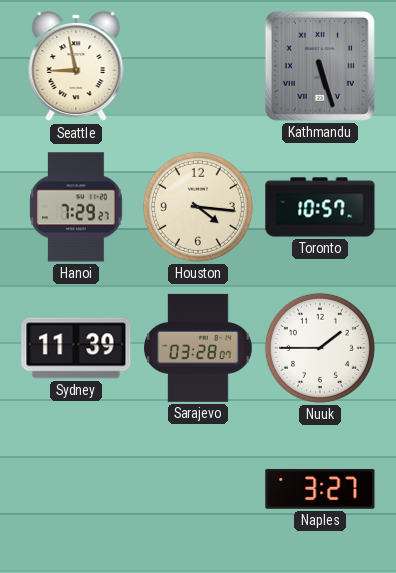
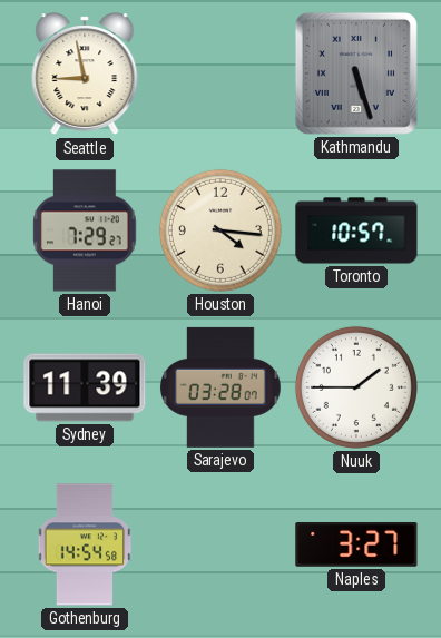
Gothenburg: none -> 14:54 (85, 544)
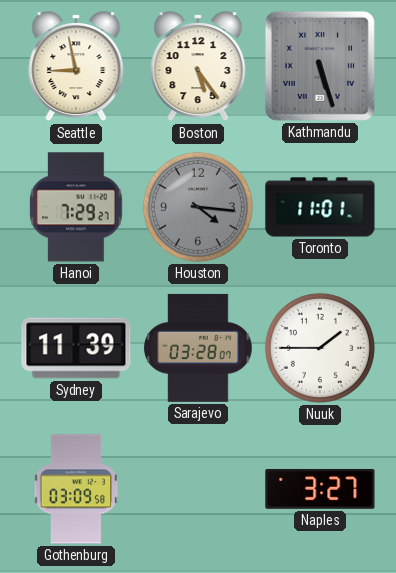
Boston: none -> 5:24 (198, 67)
Houston dial: cream -> grey (198, 207)
Toronto: 10:57 -> 11:01 (320, 207)
Gothenburg: 14:54 -> 03:09 (76, 489)
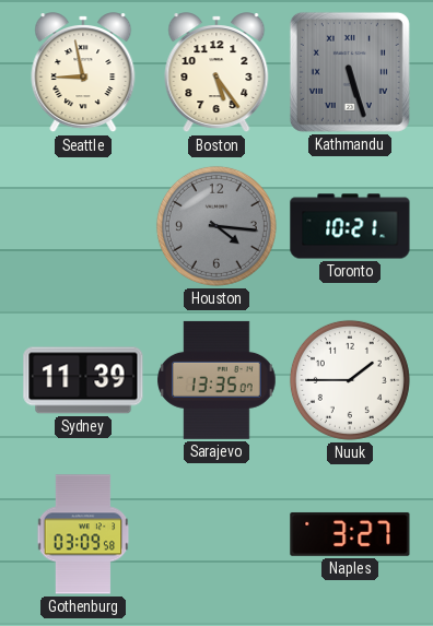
Hanoi: 7:29 -> none (76, 207)
Toronto: 11:01 -> 10:21 (350, 226)
Sarajevo: 03:28 -> 13:35 (218, 380)
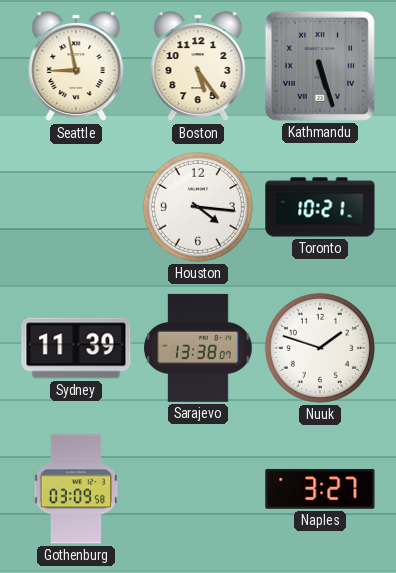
Houston dial: grey -> white (198, 207)
Sarajevo: 13:35 -> 13:38 (199, 348)
Nuuk: 1:45 -> 1:48 (320, 348)
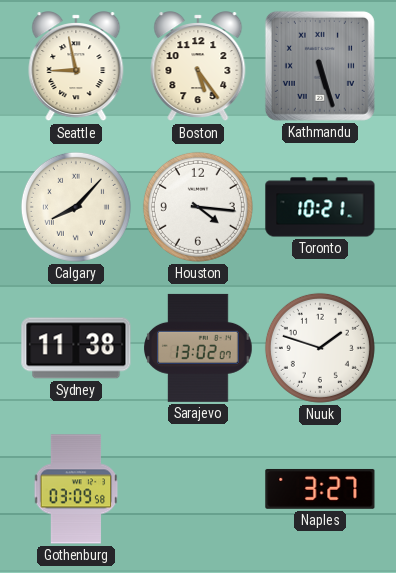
Calgary: none -> 8:07 (76, 207)
Sydney: 11:39 -> 11:38 (76, 348)
Sarajevo: 13:38 -> 13:02 (199, 348)
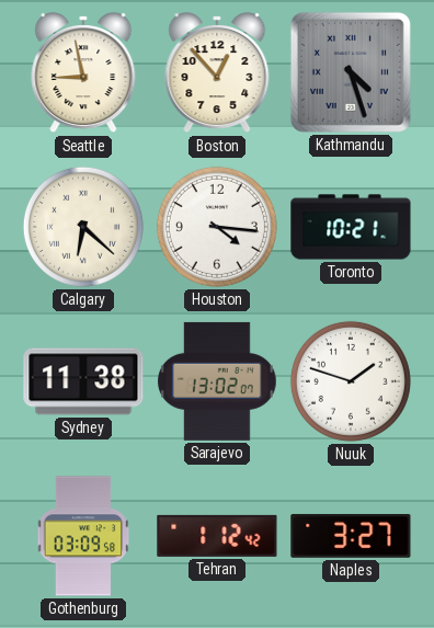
Boston: 5:24 -> 12:53 (217, 73)
Kathmandu: 5:27 -> 4:27 (351, 72)
Calgary: 8:07 -> 6:22 (83, 227)
Tehran: none -> 1:12 (217, 536)
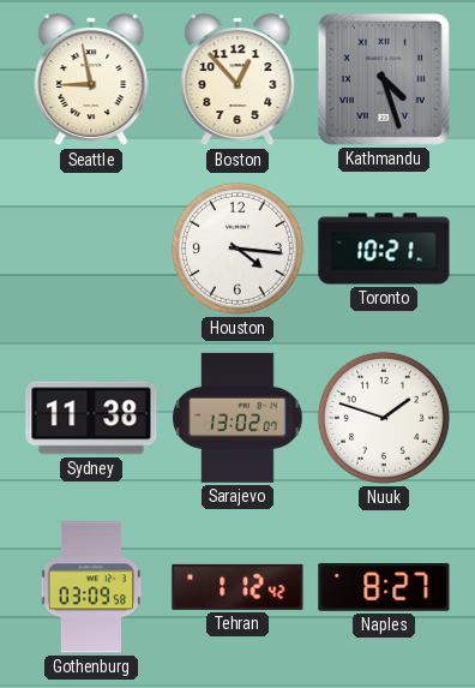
Calgary: 6:22 -> none (83, 227)
Naples: 3:27 -> 8:27 (384, 587)
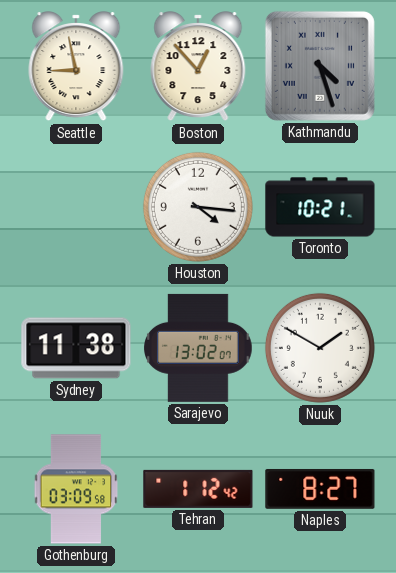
Nuuk: 1:48 -> 1:50 (320, 348)
